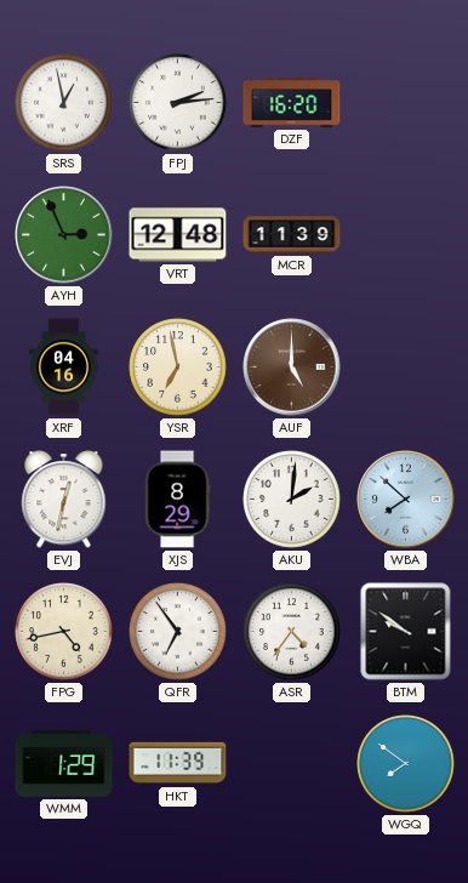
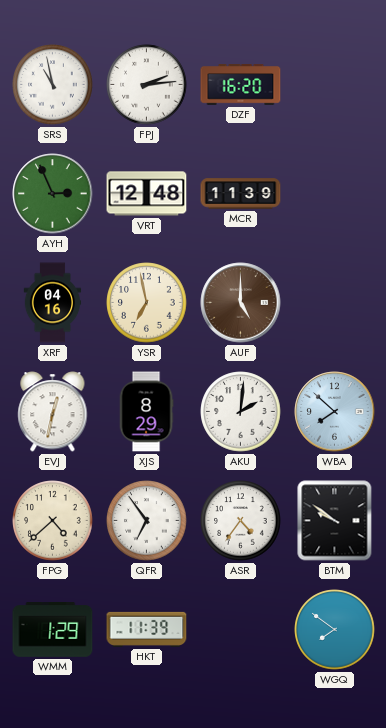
SRS: 12:58 -> 10:58 (53, 85)
FPG: 4:43 -> 4:38 (53, 521)
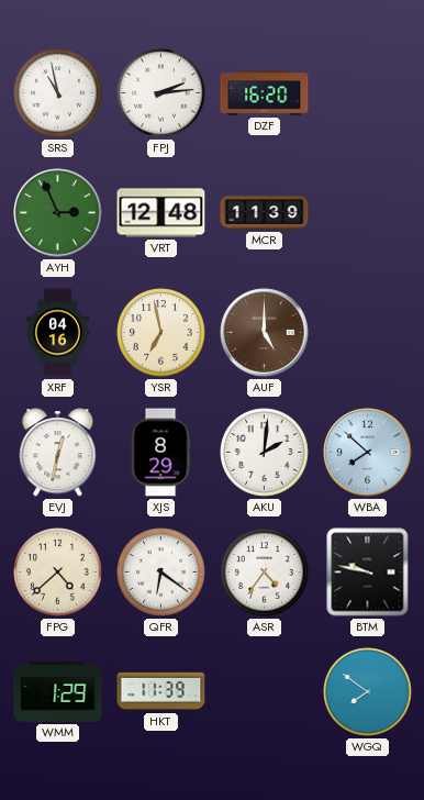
QFR: 6:54 -> 6:21 (161, 573)
BTM: 9:51 -> 9:47 (368, 573)
